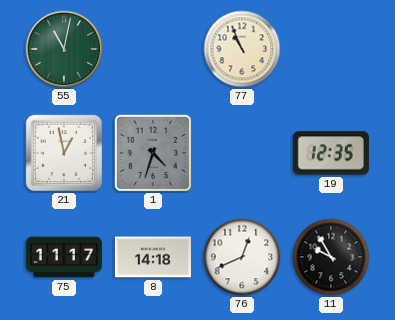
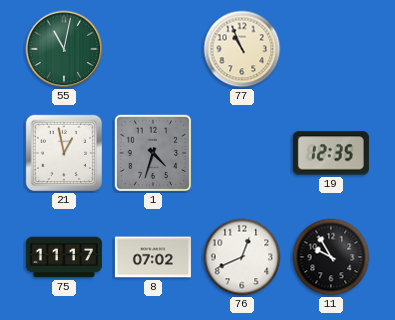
8: 14:18 -> 07:02 (153, 257)
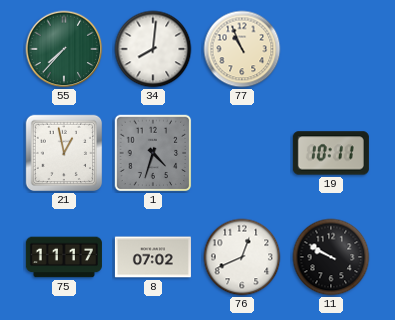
55: 11:02 -> 7:37 (64, 49)
34: none -> 8:01 (153, 49)
19: 12:35 -> 10:11 (331, 153)
11: 9:55 -> 9:50 (331, 257)
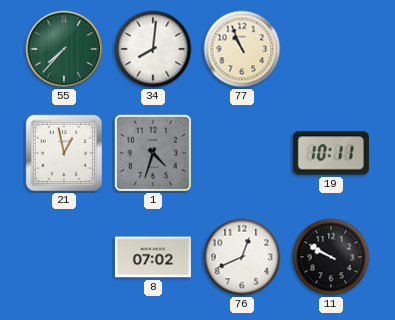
75: 11:17 -> none (64, 257)
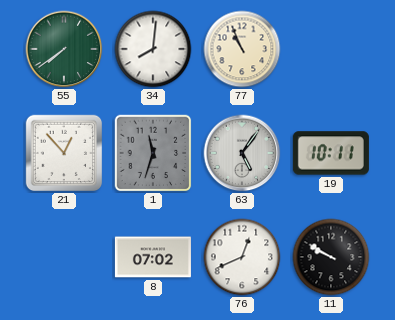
55: 7:37 -> 7:39 (64, 49)
21: 12:58 -> 12:53 (64, 153)
1: 4:33 -> 11:33 (153, 153)
63: none -> 5:06 (242, 153)
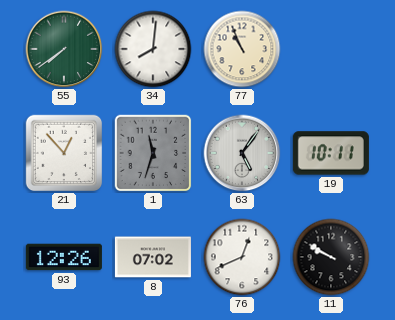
93: none -> 12:26 (64, 257)
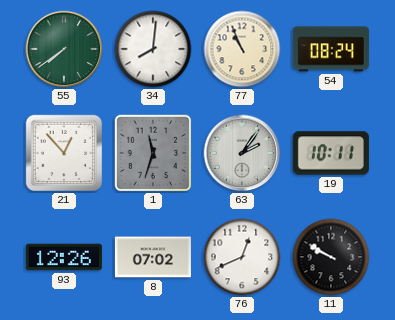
54: none -> 08:24 (331, 49)
63: 5:06 -> 2:06 (242, 153)
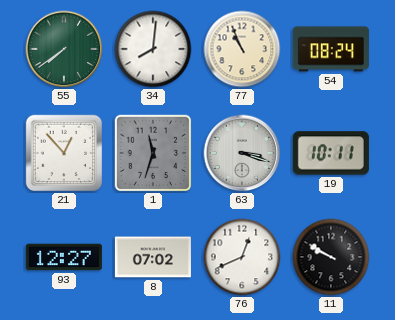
63: 2:06 -> 3:18 (242, 153)
93: 12:26 -> 12:27 (64, 257)
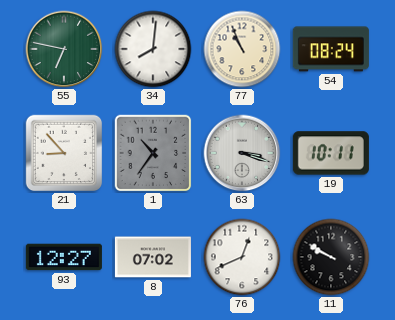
55: 7:39 -> 6:47 (64, 49)
21: 12:53 -> 8:53 (64, 153)
1: 11:33 -> 10:36 (153, 153)
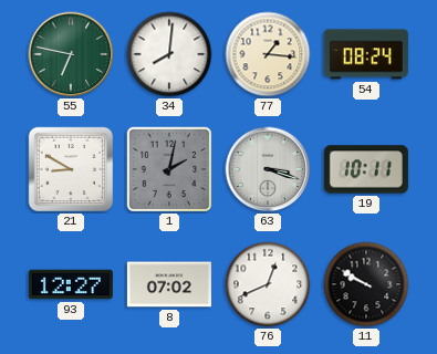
77: 10:56 -> 1:16 (268, 54)
21: 8:53 -> 8:50 (71, 169)
1: 10:36 -> 2:02 (169, 169)
